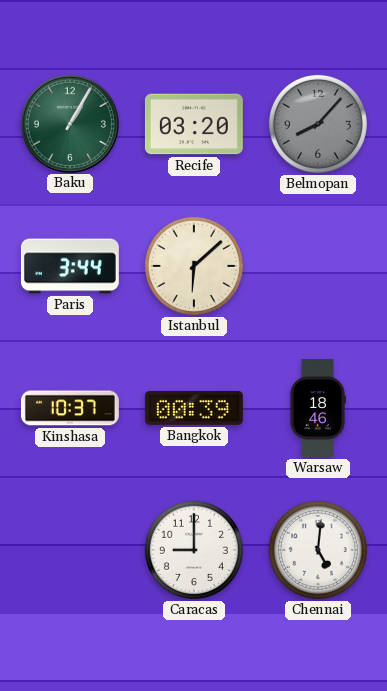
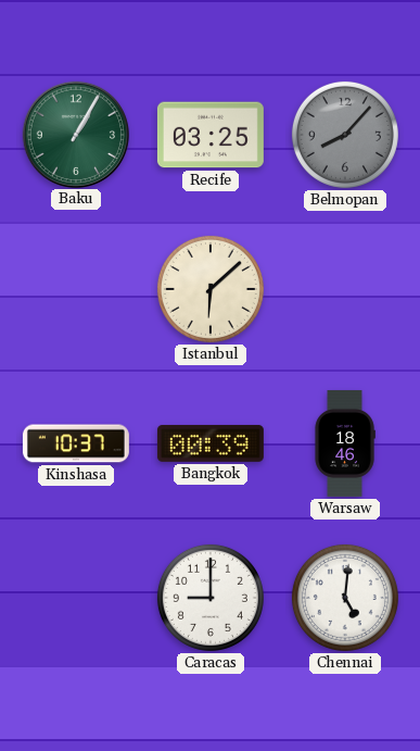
Recife: 03:20 -> 03:25 (211, 135)
Paris: 3:44 -> none (70, 266)
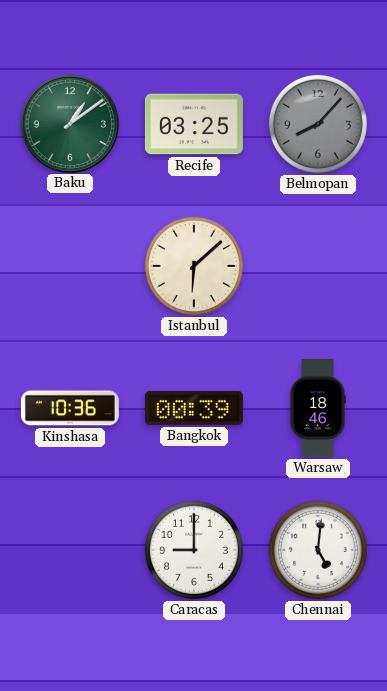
Baku: 1:05 -> 1:09 (69, 123)
Kinshasa: 10:37 -> 10:36 (70, 408)
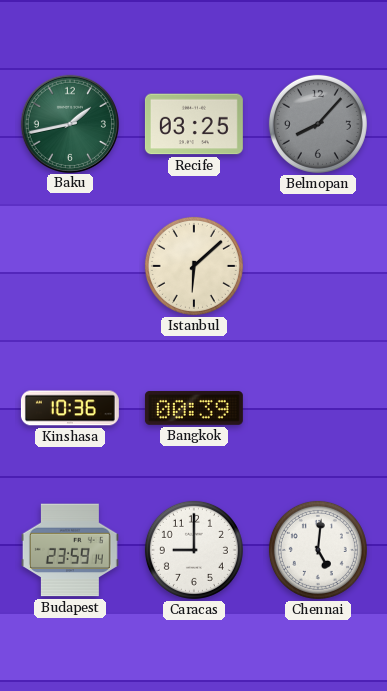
Baku: 1:09 -> 1:43 (69, 123)
Warsaw: 18:46 -> none (318, 408)
Budapest: none -> 23:59 (70, 550)
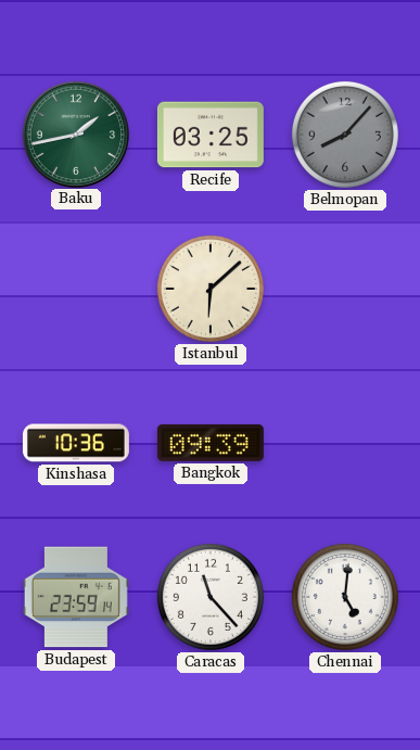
Bangkok: 00:39 -> 09:39 (211, 443)
Caracas: 9:00 -> 11:23 (211, 597)
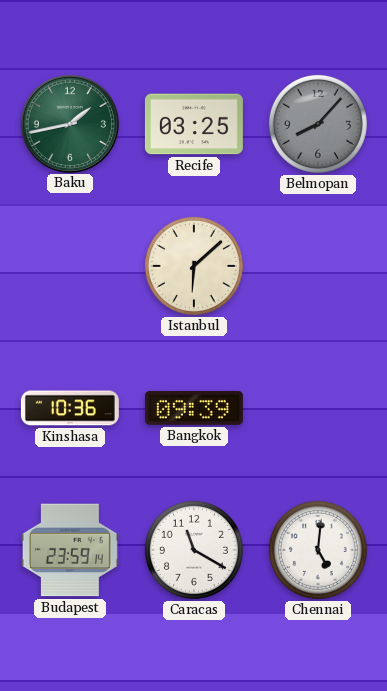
Caracas: 11:23 -> 11:20 (194, 550)
